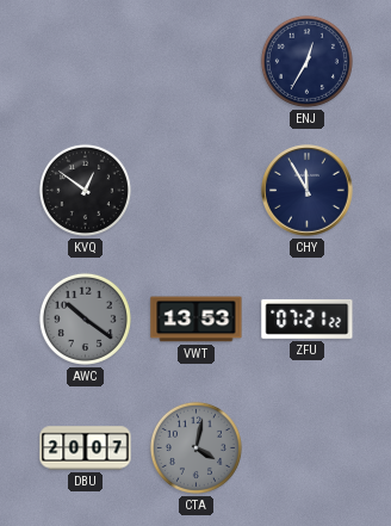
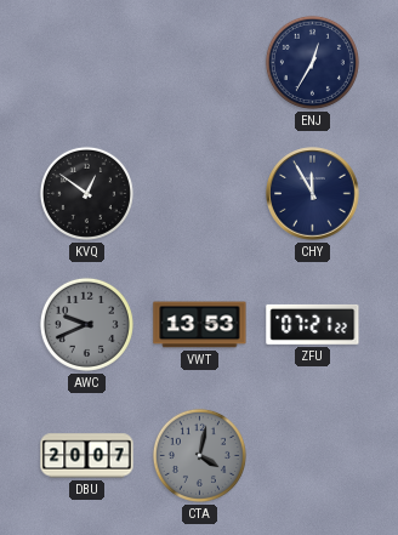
AWC: 10:21 -> 9:41 (86, 324)
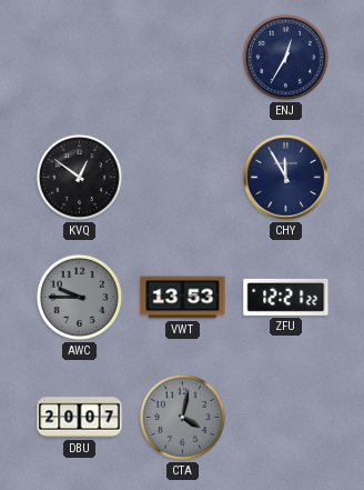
AWC: 9:41 -> 9:45 (79, 297)
ZFU: 07:21 -> 12:21 (286, 297)
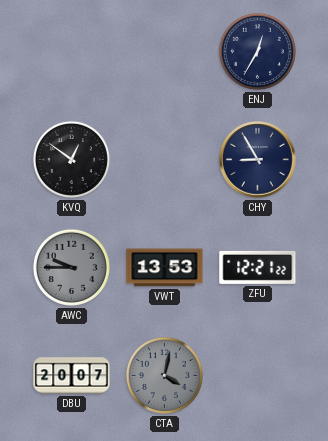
CHY: 11:55 -> 8:55 (258, 160)
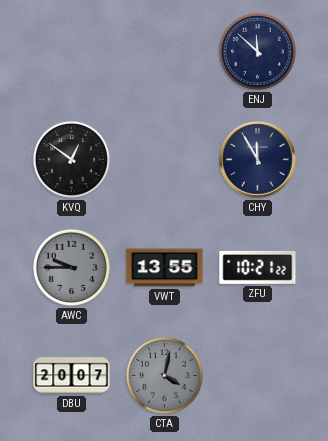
ENJ: 12:35 -> 11:52 (257, 51)
CHY: 8:55 -> 11:55 (258, 160)
VWT: 13:53 -> 13:55 (165, 268)
ZFU: 12:21 -> 10:21 (258, 267)
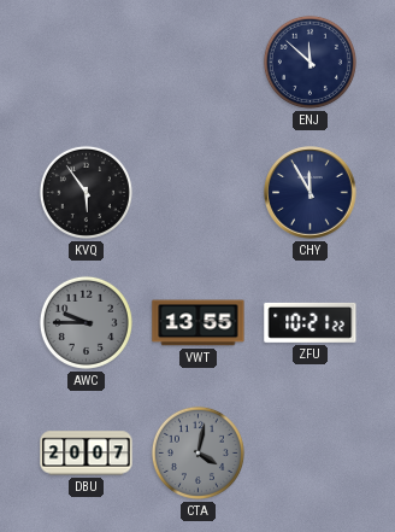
KVQ: 12:51 -> 5:54 (86, 192)
